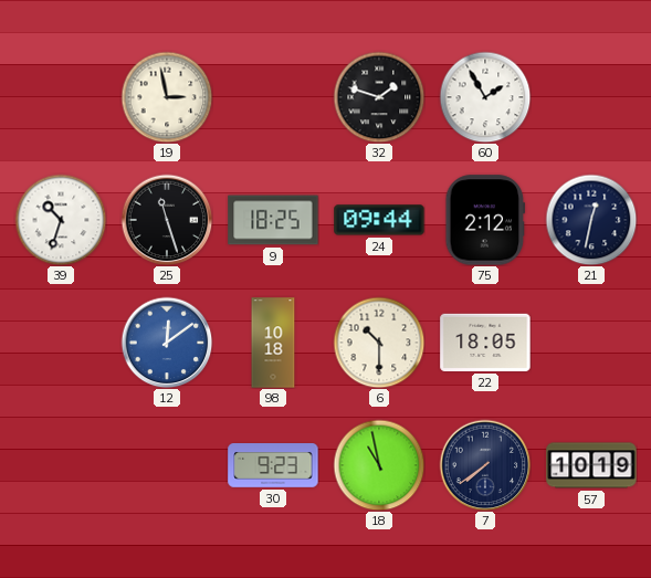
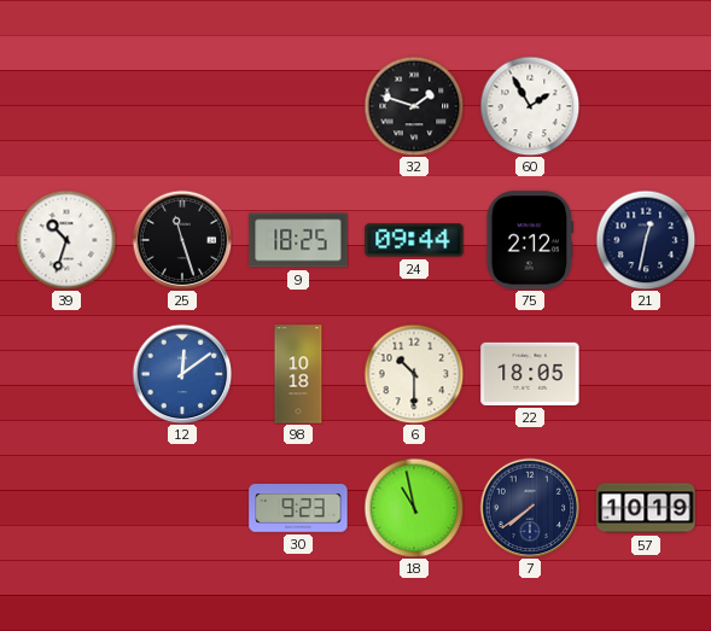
19: 2:58 -> none (167, 97)
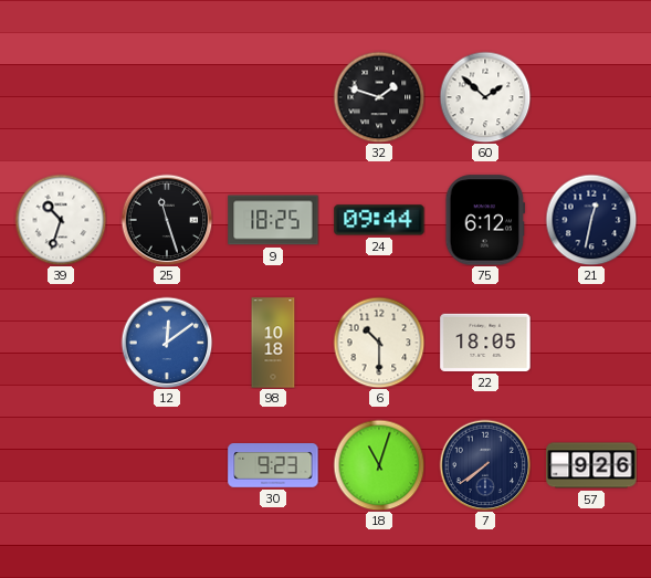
60: 1:55 -> 1:52 (485, 97)
75: 2:12 -> 6:12 (485, 220)
18: 10:58 -> 11:03 (379, 465)
57: 10:19 -> 9:26 (591, 465)
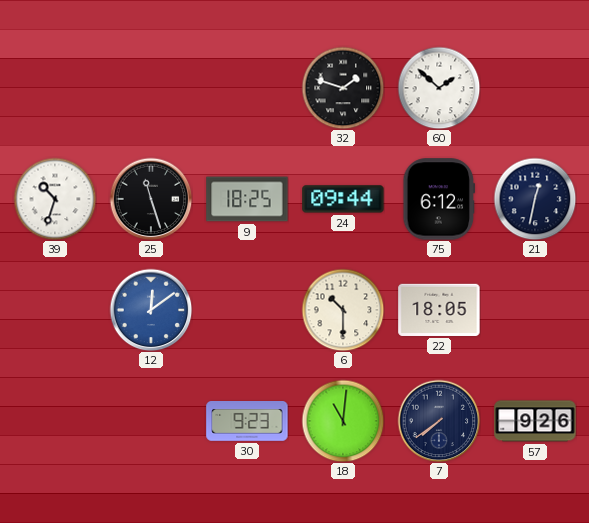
98: 10:18 -> none (273, 343)
18: 11:03 -> 11:01 (343, 421)
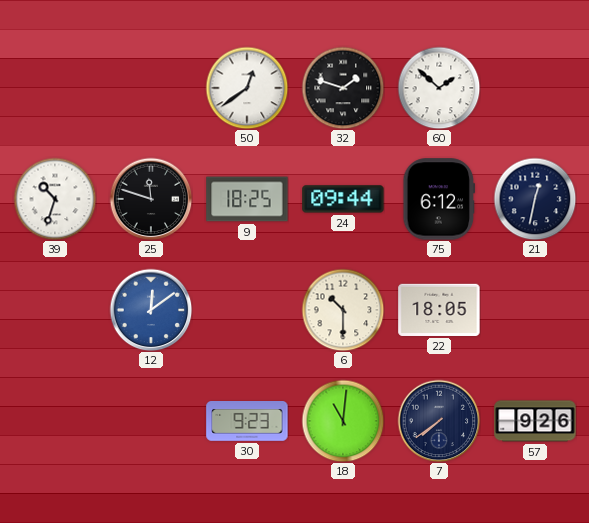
50: none -> 12:39 (247, 88)
25: 11:27 -> 11:48 (151, 199)
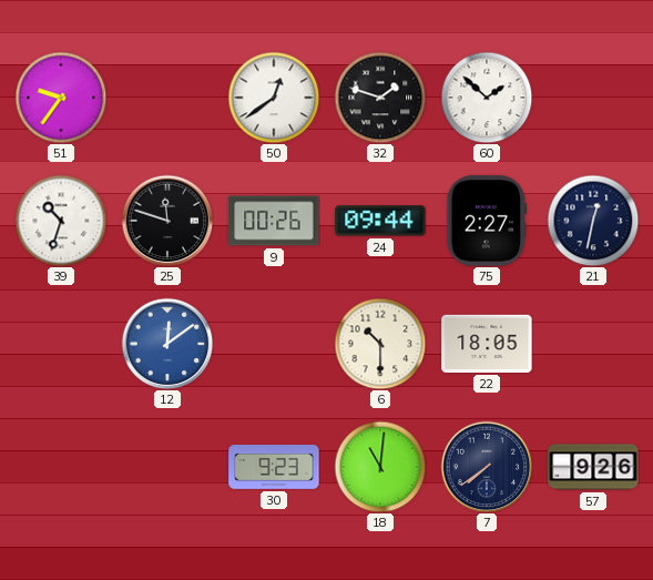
51: none -> 9:36 (61, 98)
9: 18:25 -> 00:26 (274, 221)
75: 6:12 -> 2:27 (487, 221)
